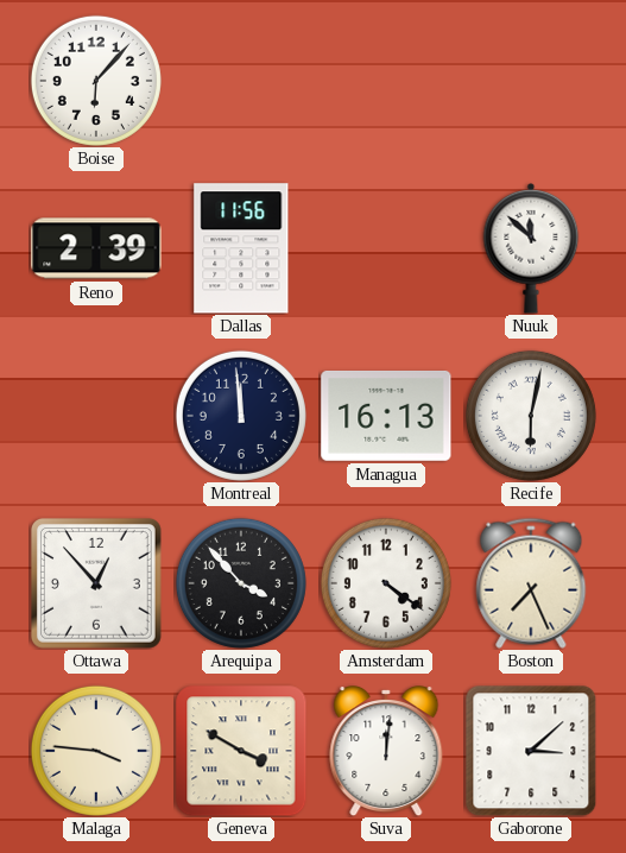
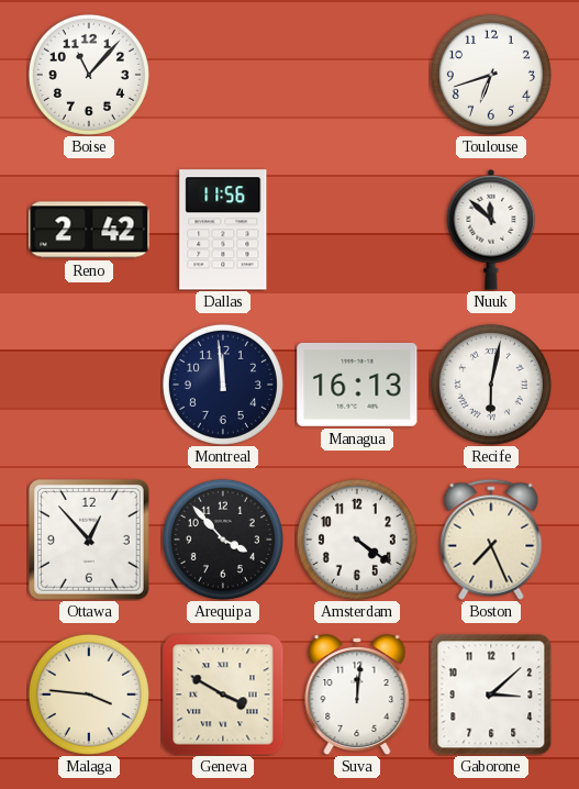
Boise: 6:07 -> 11:07 (89, 75)
Toulouse: none -> 6:42 (491, 75)
Reno: 2:39 -> 2:42 (89, 230)
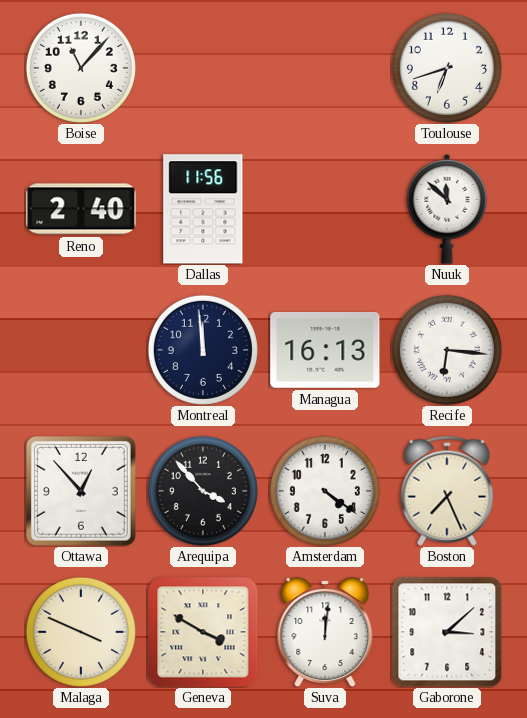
Reno: 2:42 -> 2:40 (81, 209)
Recife: 6:02 -> 6:16 (447, 350)
Malaga: 3:46 -> 3:49 (81, 632)
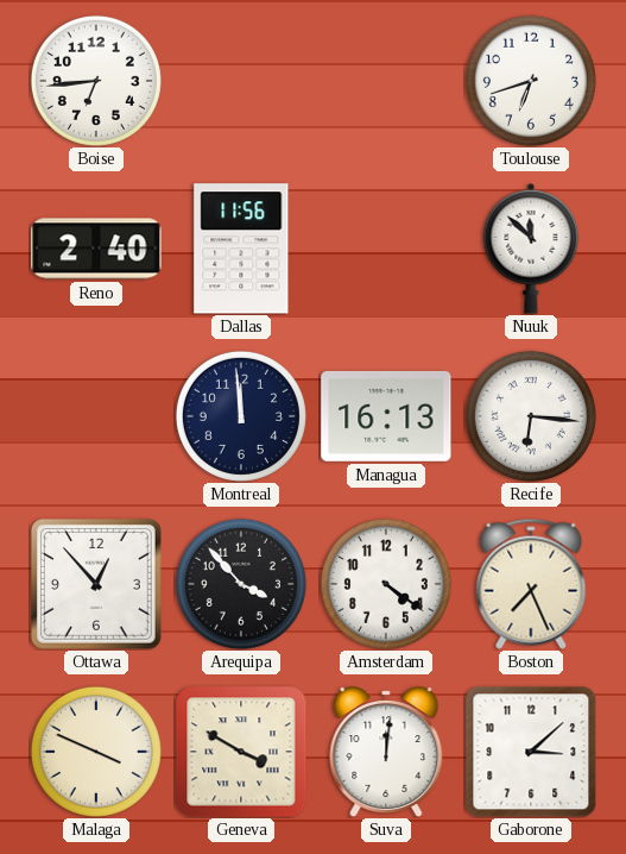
Boise: 11:07 -> 6:44 (96, 81)
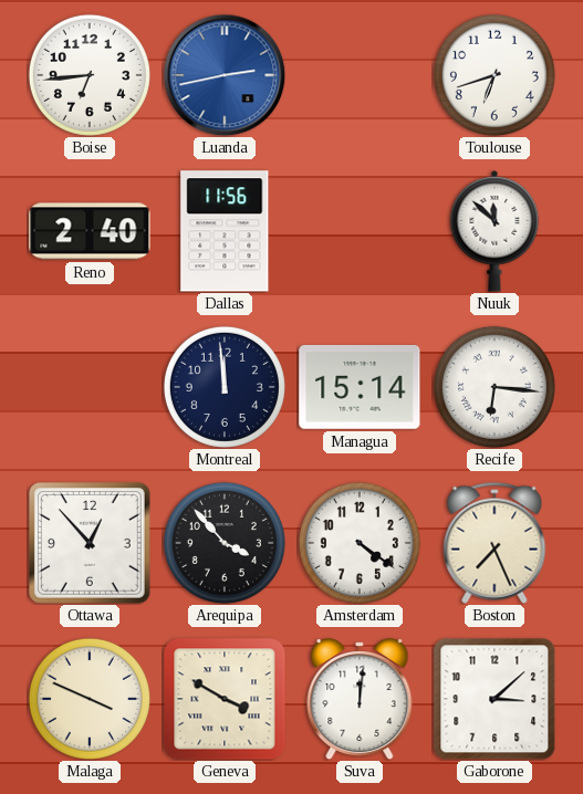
Luanda: none -> 2:43 (225, 75)
Managua: 16:13 -> 15:14 (360, 387)
